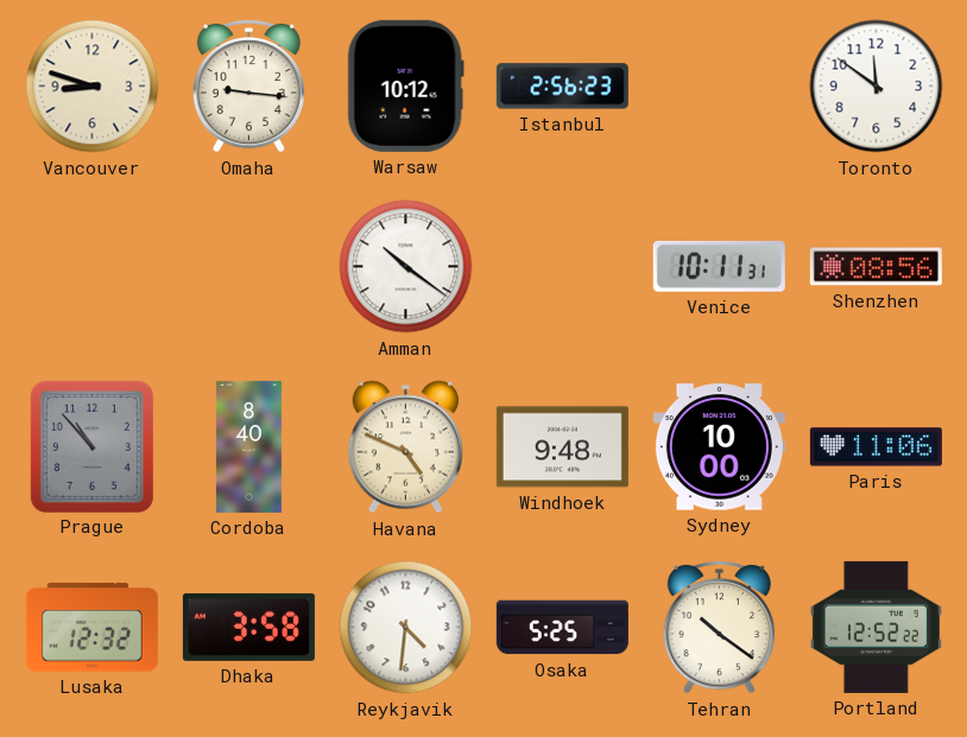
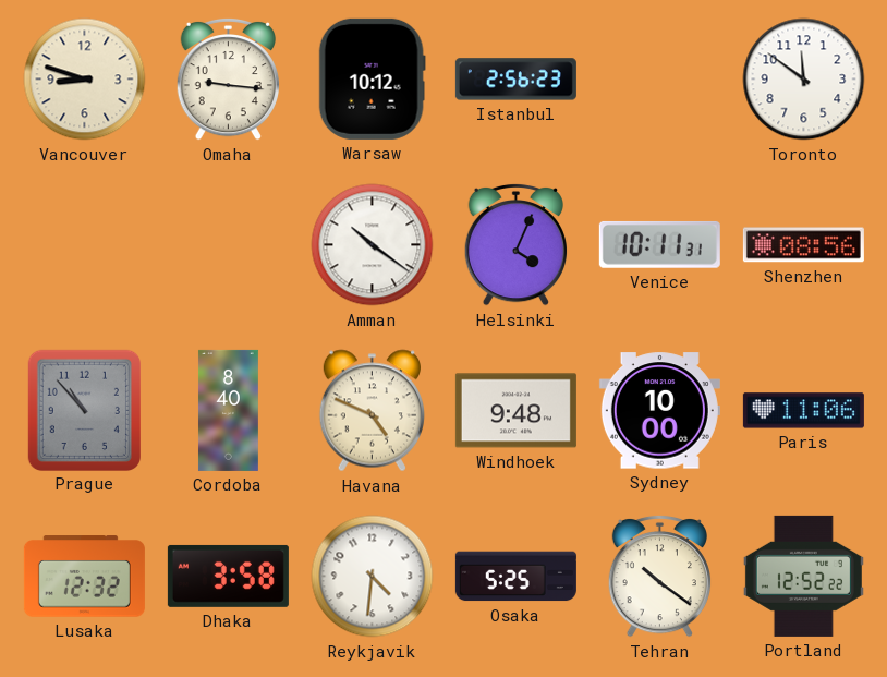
Helsinki: none -> 4:04 (515, 244)
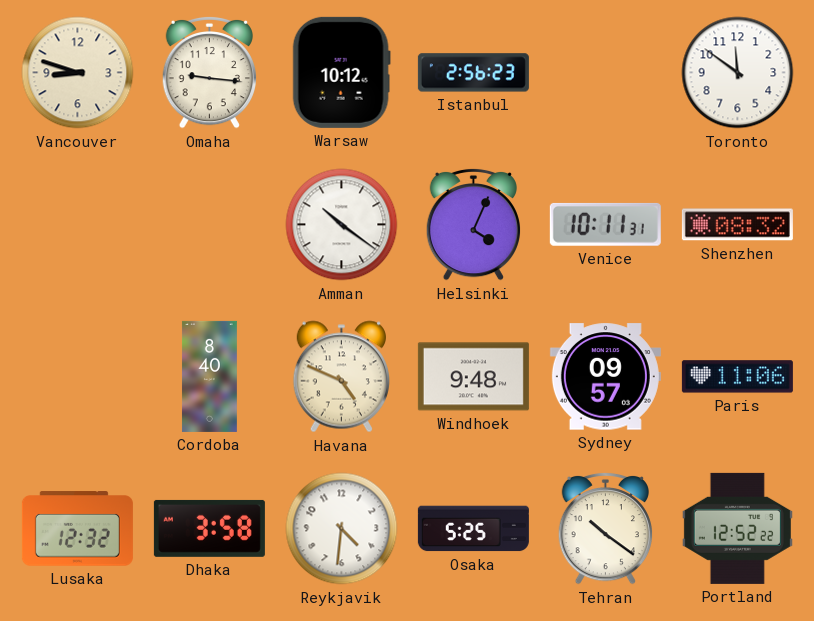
Shenzhen: 08:56 -> 08:32 (737, 225)
Prague: 10:53 -> none (84, 410)
Sydney: 10:00 -> 09:57 (605, 377)
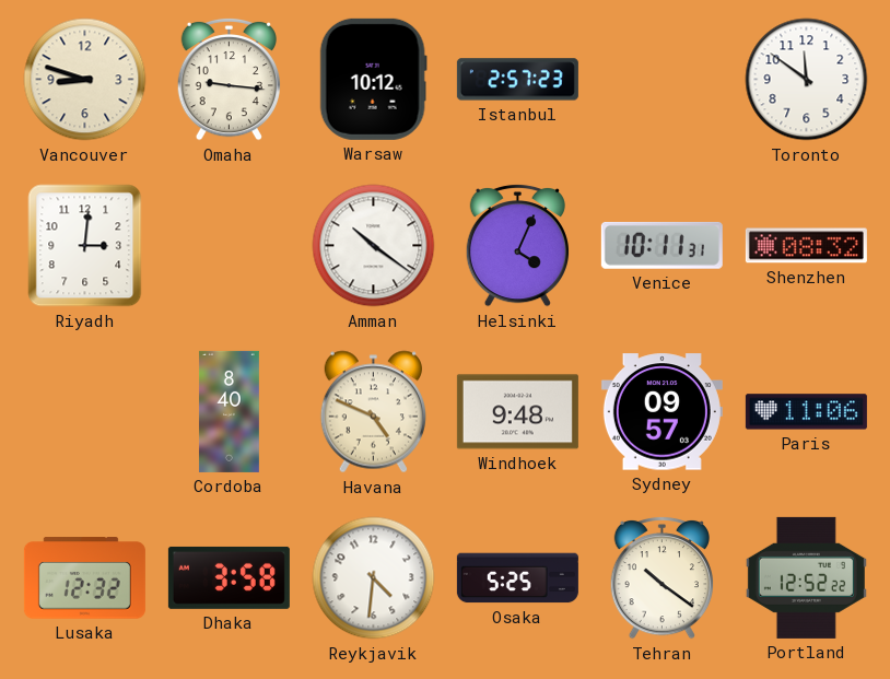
Istanbul: 2:56 -> 2:57 (517, 80)
Riyadh: none -> 3:01 (85, 246)
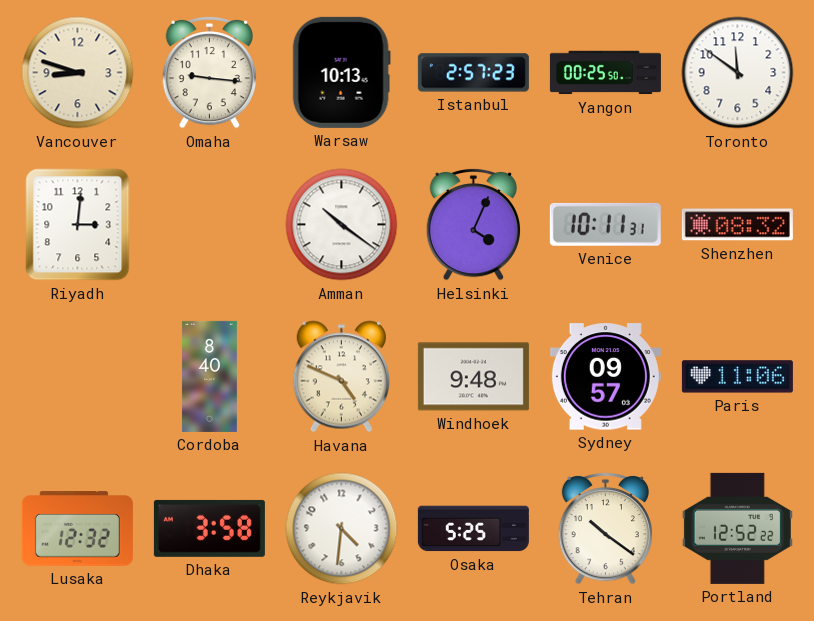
Warsaw: 10:12 -> 10:13 (341, 72)
Yangon: none -> 00:25 (605, 73)
